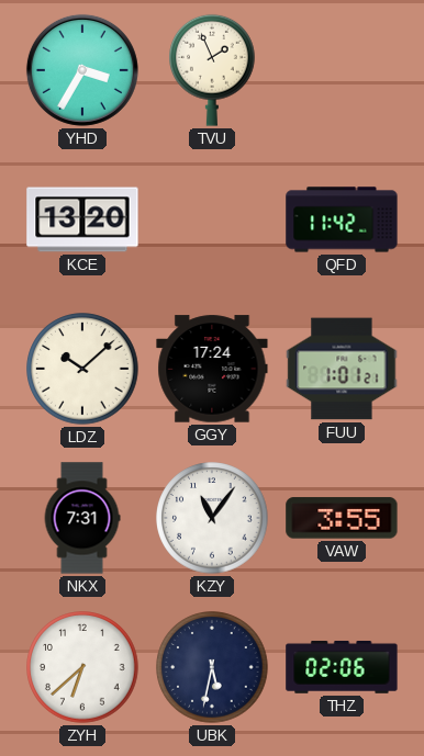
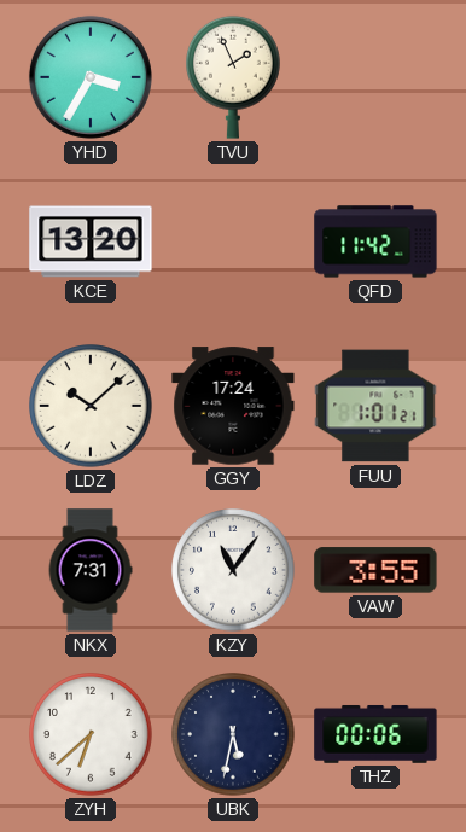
THZ: 02:06 -> 00:06 (375, 734)
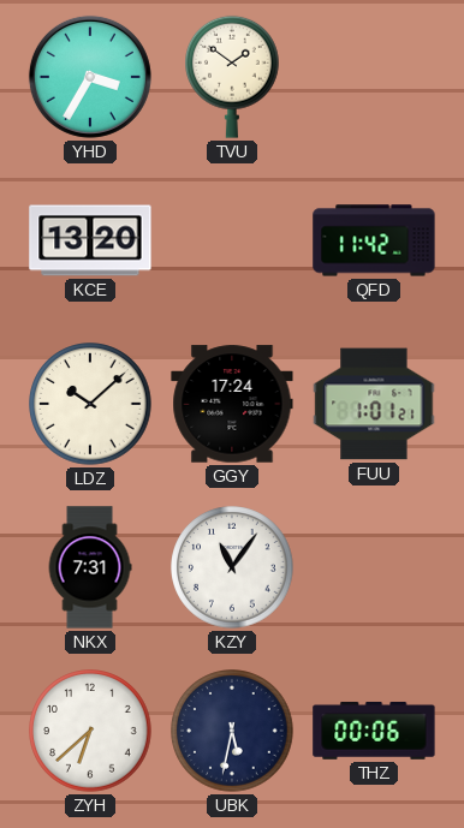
TVU: 1:56 -> 1:51 (233, 77)
VAW: 3:55 -> none (375, 570)
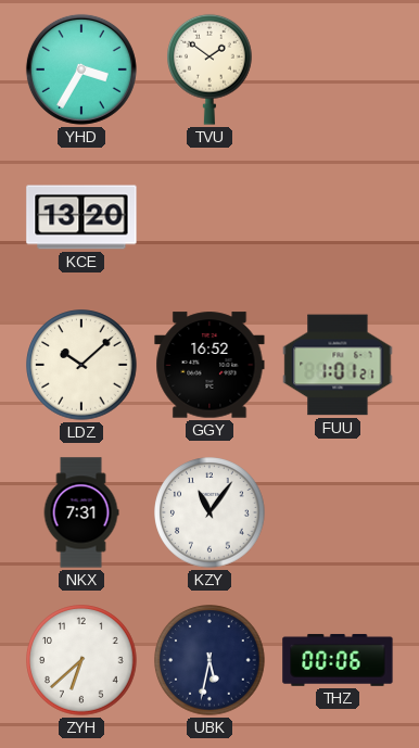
QFD: 11:42 -> none (374, 240)
GGY: 17:24 -> 16:52 (210, 365)
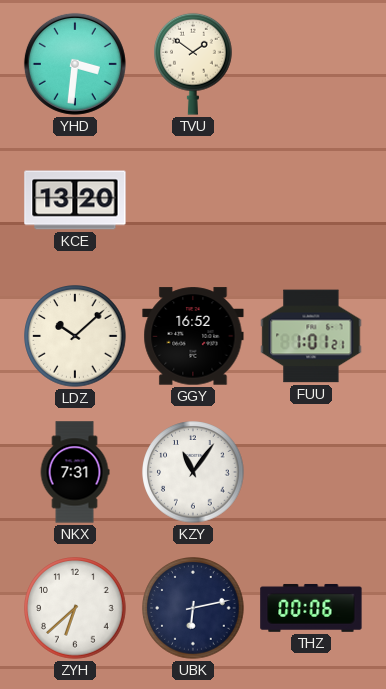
YHD: 3:35 -> 3:31 (75, 64)
UBK: 5:32 -> 6:13 (193, 608)
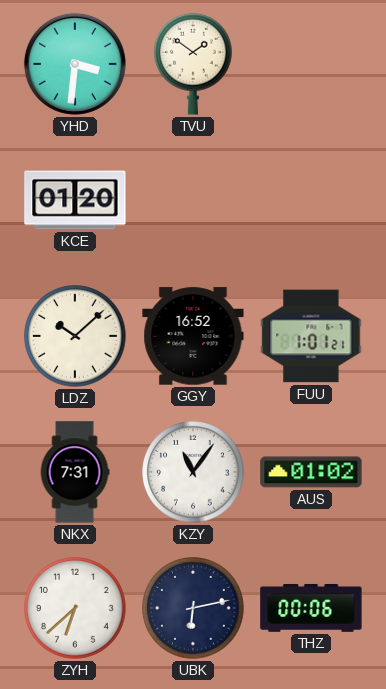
KCE: 13:20 -> 01:20 (75, 200)
AUS: none -> 01:02 (311, 472)
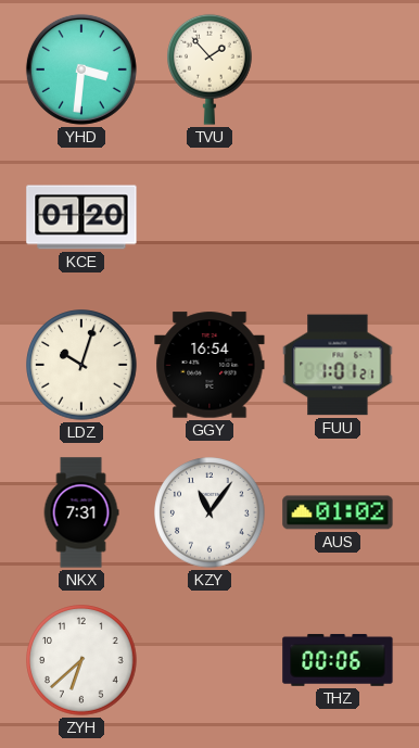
TVU: 1:51 -> 1:53 (211, 69)
LDZ: 10:08 -> 10:03 (81, 365)
GGY: 16:52 -> 16:54 (210, 365)
UBK: 6:13 -> none (193, 608)
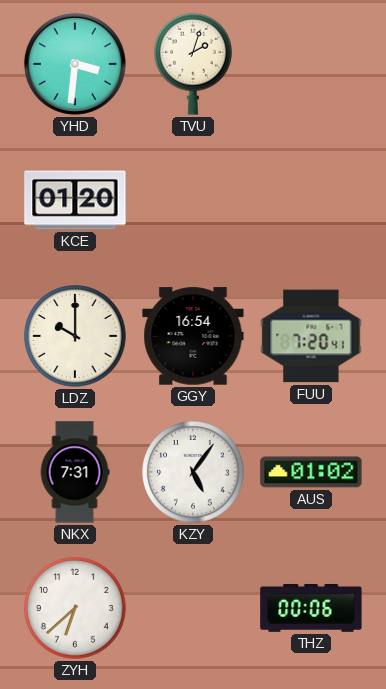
TVU: 1:53 -> 2:03 (194, 64)
LDZ: 10:03 -> 10:00 (75, 336)
FUU: 1:01 -> 7:20 (311, 336)
KZY: 11:06 -> 5:06 (193, 472)
